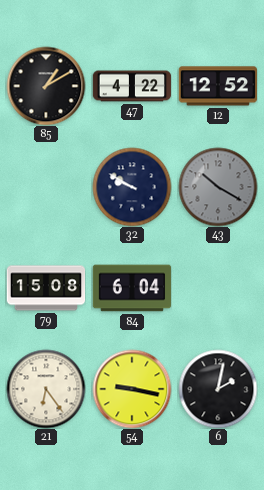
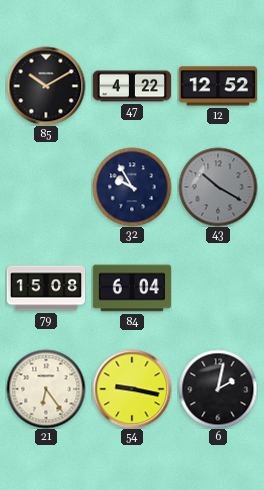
85: 1:10 -> 10:10 (46, 86)
32: 9:50 -> 9:55 (132, 187)
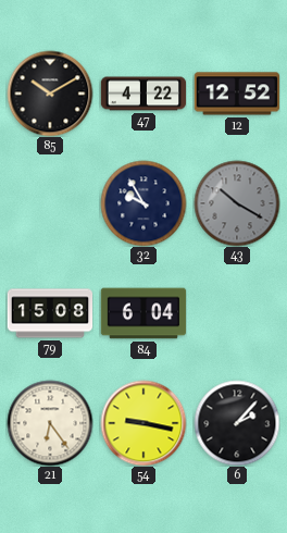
6: 2:02 -> 2:07 (237, 423)
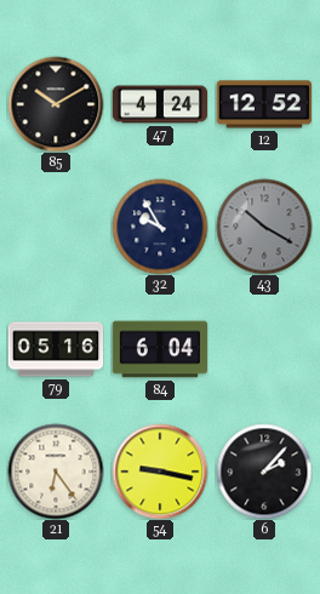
47: 4:22 -> 4:24 (160, 104)
79: 15:08 -> 05:16 (56, 349)
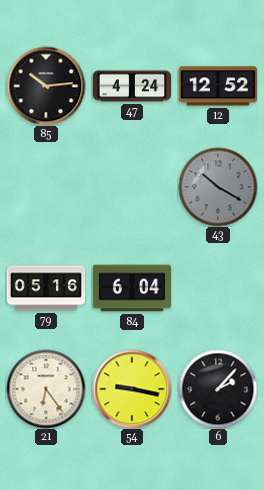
85: 10:10 -> 10:14 (46, 86)
32: 9:55 -> none (160, 227)
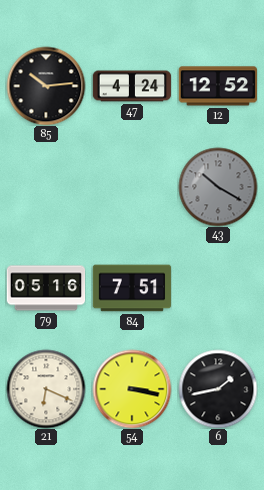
84: 6:04 -> 7:51 (132, 288)
21: 6:24 -> 6:19 (46, 389)
54: 9:17 -> 3:17 (132, 389)
6: 2:07 -> 1:43 (218, 389)
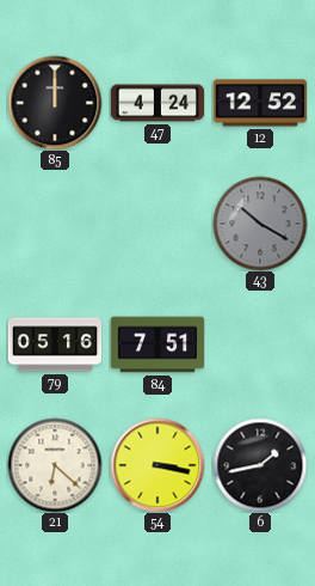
85: 10:14 -> 12:00 (55, 103)
21: 6:19 -> 6:22 (55, 465)
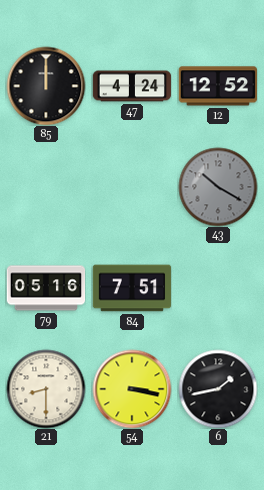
21: 6:22 -> 8:30 (46, 389)
